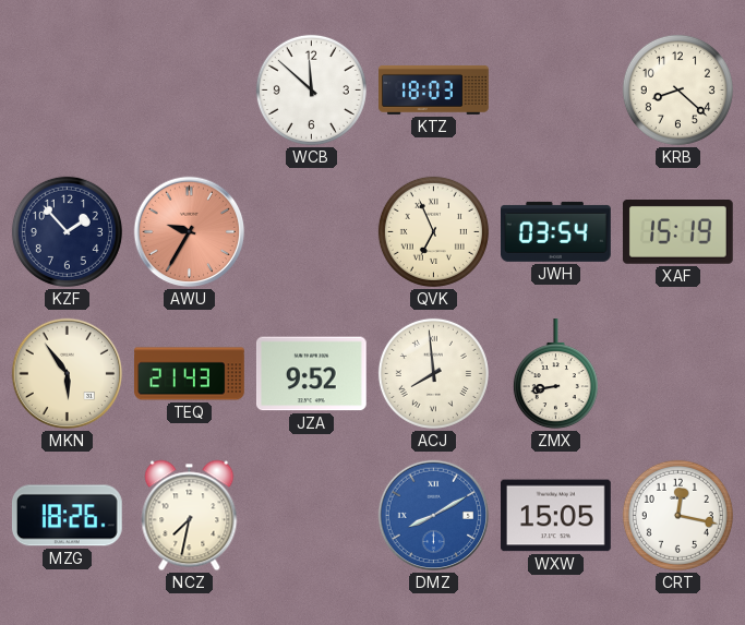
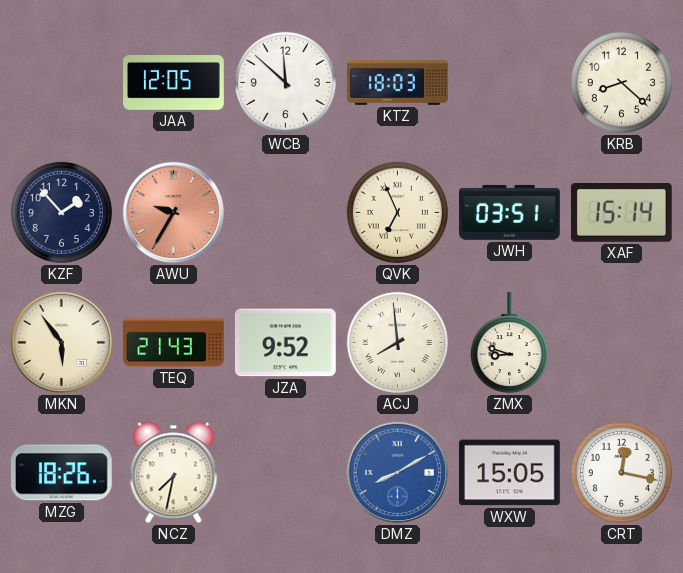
JAA: none -> 12:05 (174, 83)
JWH: 03:54 -> 03:51 (510, 212)
XAF: 15:19 -> 15:14 (621, 213)
ZMX: 8:43 -> 8:48 (509, 344)
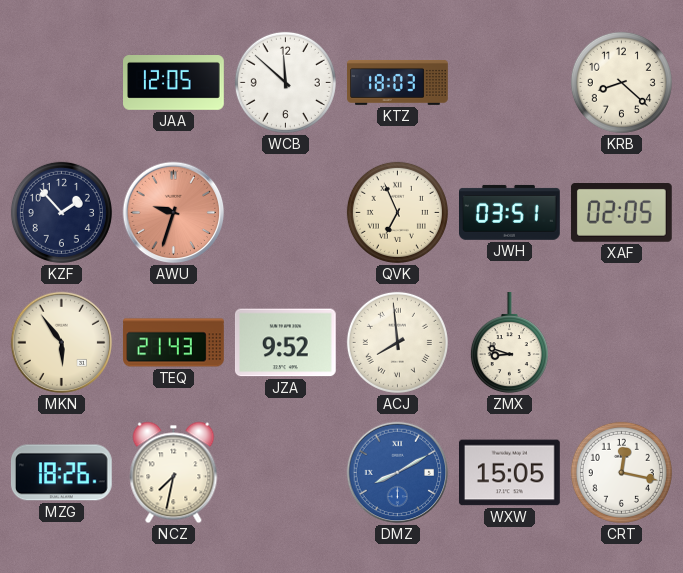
AWU: 9:35 -> 9:33 (174, 213)
XAF: 15:14 -> 02:05 (621, 213)
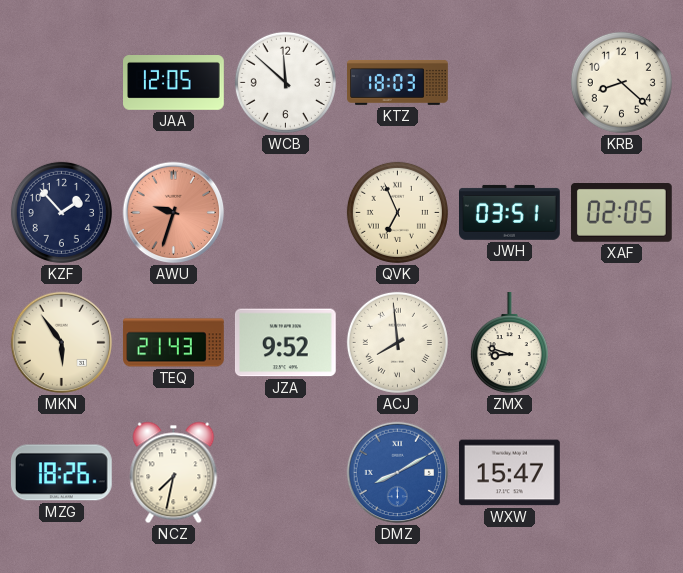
WXW: 15:05 -> 15:47 (510, 473)
CRT: 12:17 -> none (621, 472)
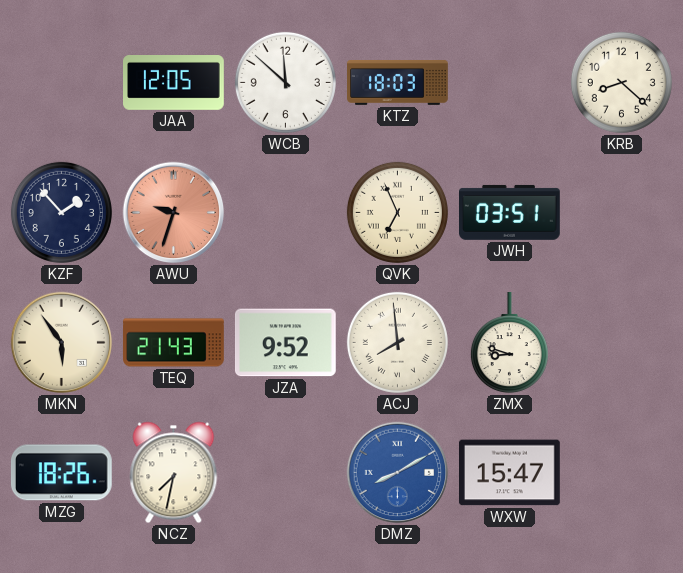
XAF: 02:05 -> none (621, 213)
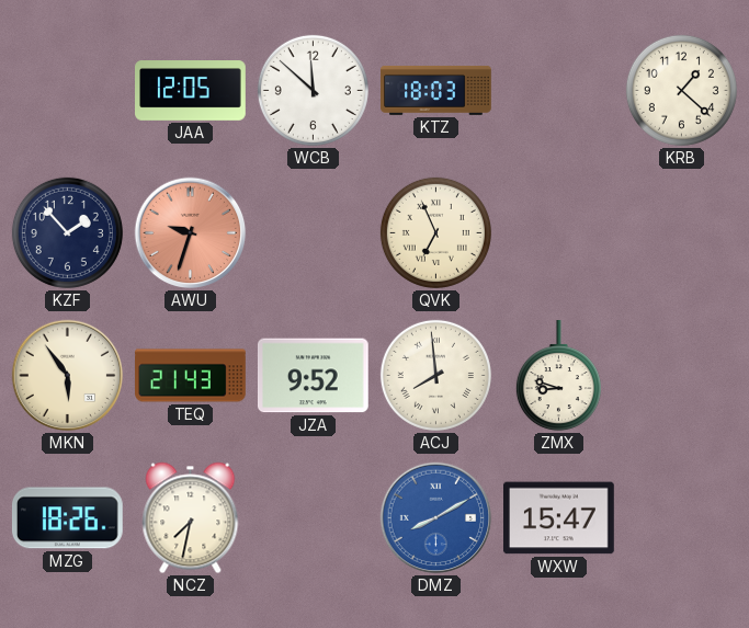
KRB: 8:22 -> 1:22 (681, 90)
JWH: 03:51 -> none (510, 212)
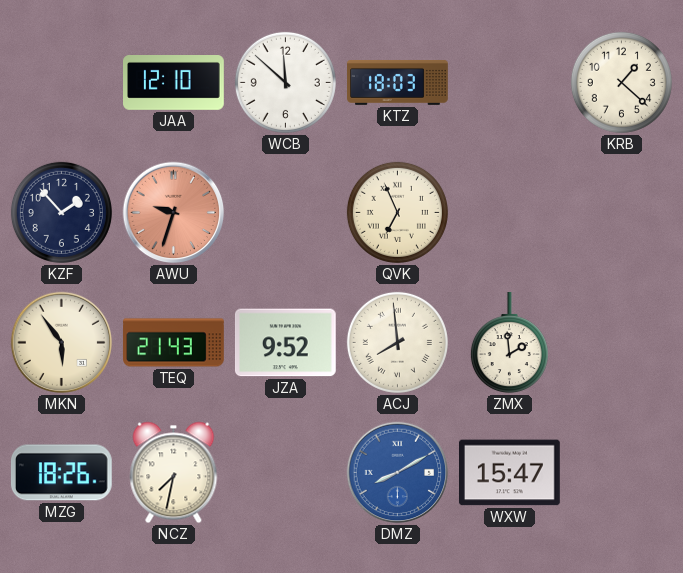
JAA: 12:05 -> 12:10 (174, 83)
ZMX: 8:48 -> 1:59 (509, 344)
